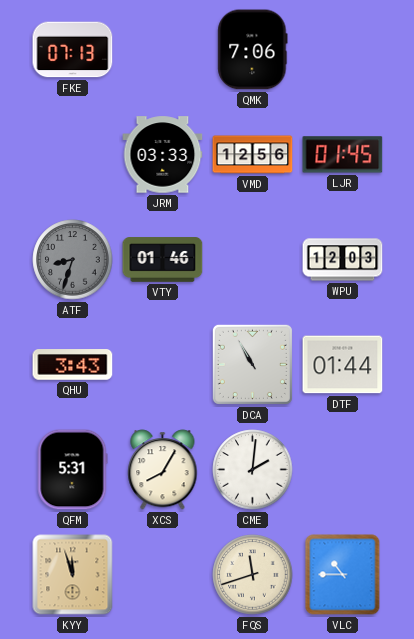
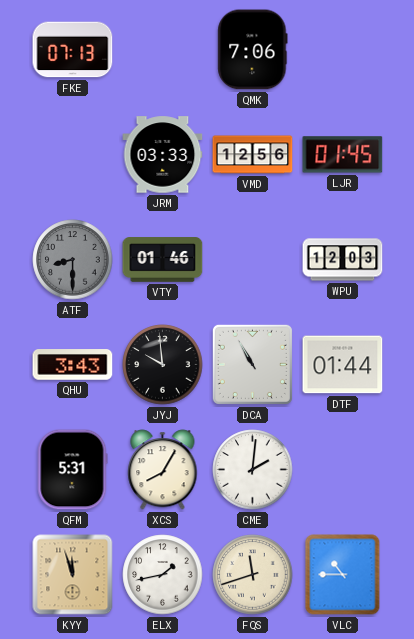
ATF: 8:33 -> 8:30 (73, 260)
JYJ: none -> 9:59 (163, 365)
ELX: none -> 1:43 (163, 575)
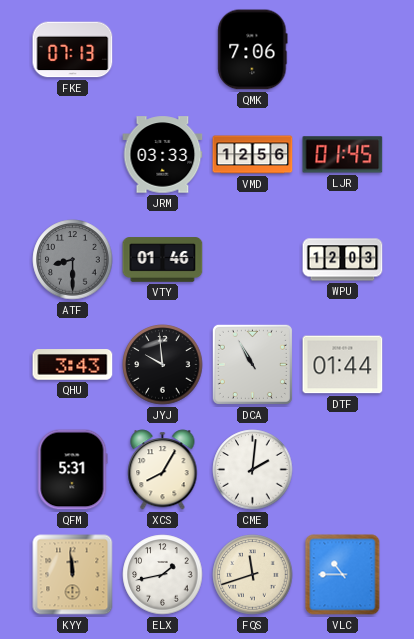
KYY: 11:57 -> 11:59 (73, 575)
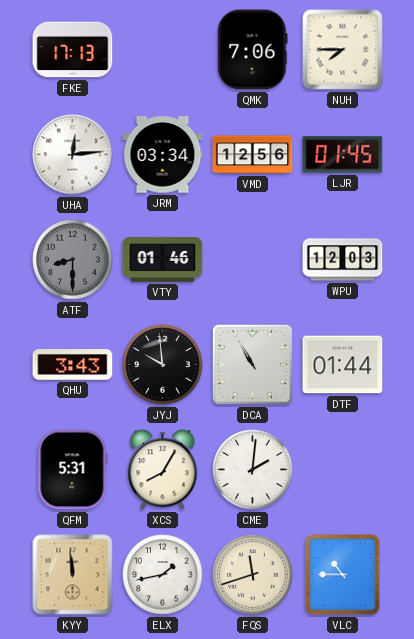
FKE: 07:13 -> 17:13 (73, 50)
NUH: none -> 7:45 (343, 50)
UHA: none -> 12:14 (73, 155)
JRM: 03:33 -> 03:34 (163, 155)
